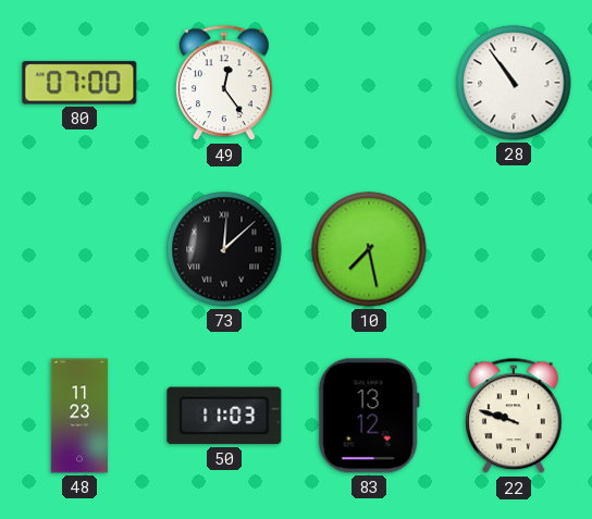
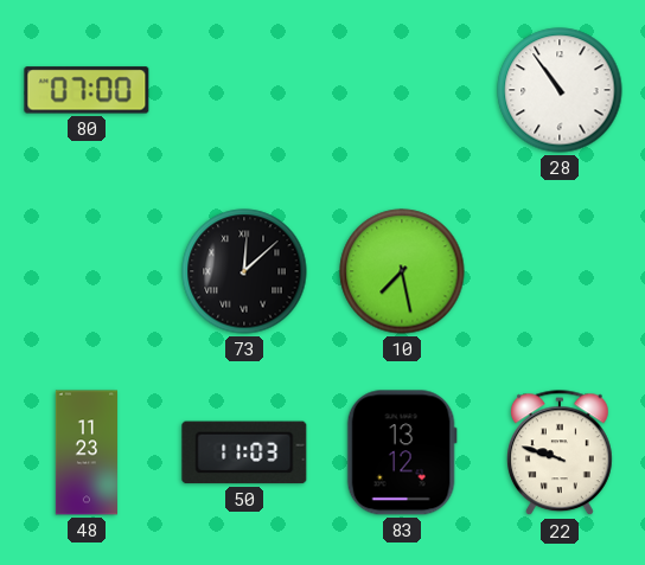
49: 12:24 -> none (224, 84)
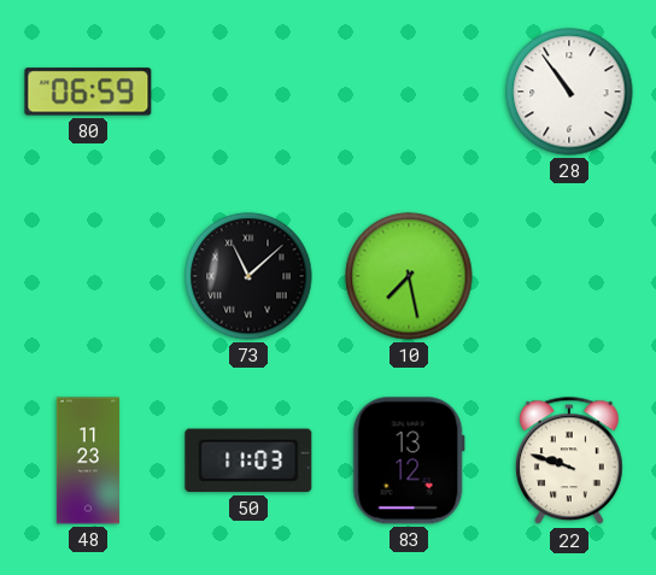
80: 07:00 -> 06:59 (88, 92)
73: 12:08 -> 11:08 (248, 276)
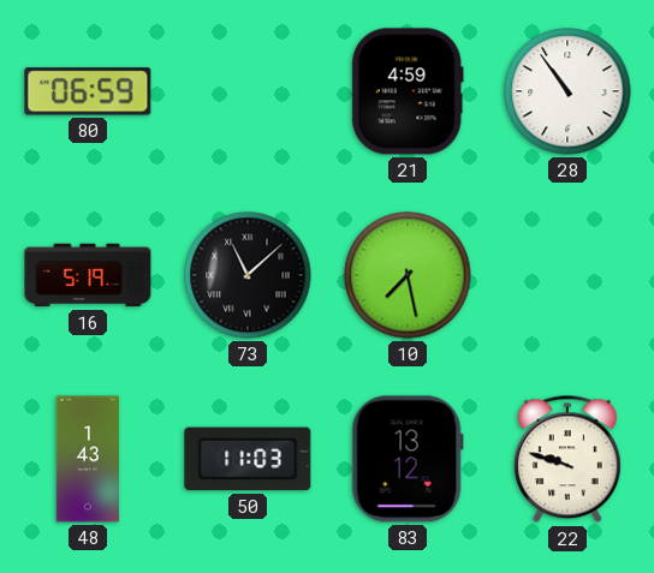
21: none -> 4:59 (408, 91)
16: none -> 5:19 (88, 275)
48: 11:23 -> 1:43 (88, 459)
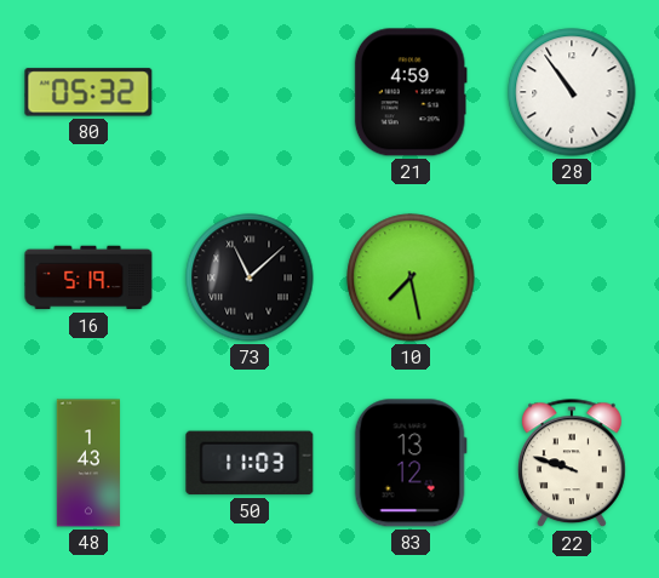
80: 06:59 -> 05:32 (88, 92)
